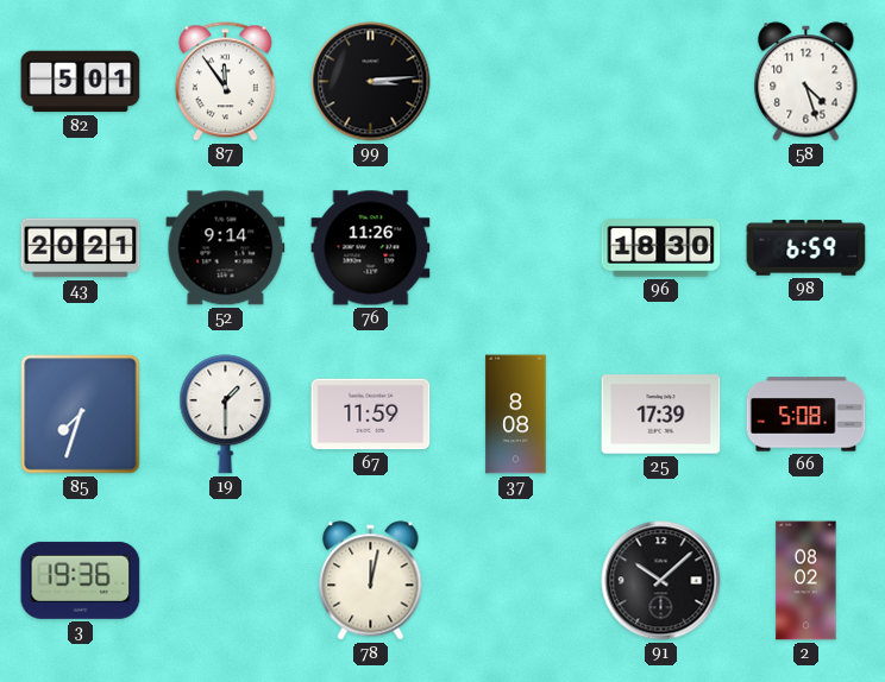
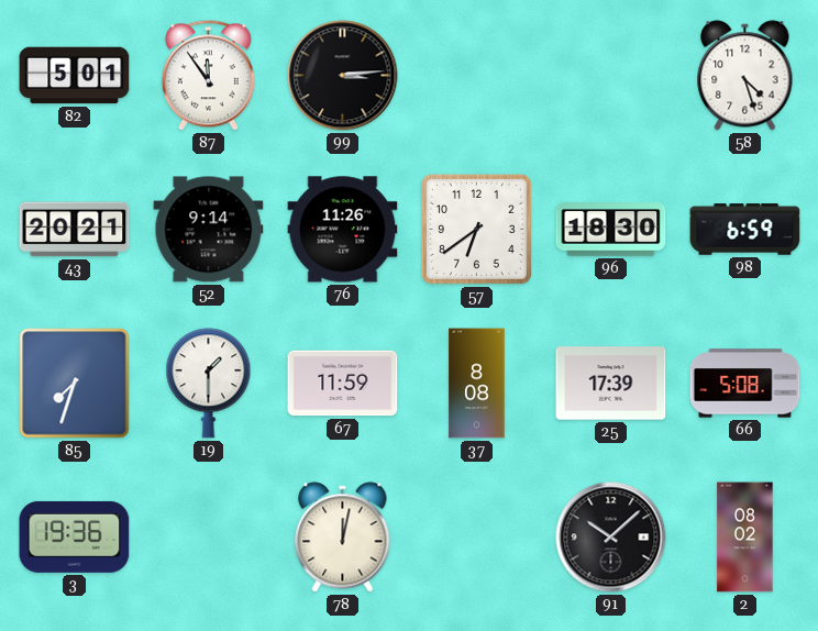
57: none -> 6:39 (476, 229)
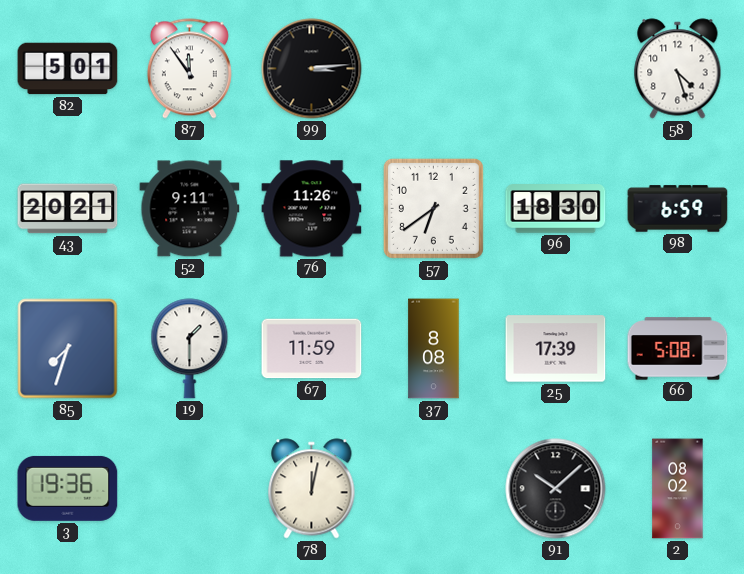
52: 9:14 -> 9:11 (190, 209)
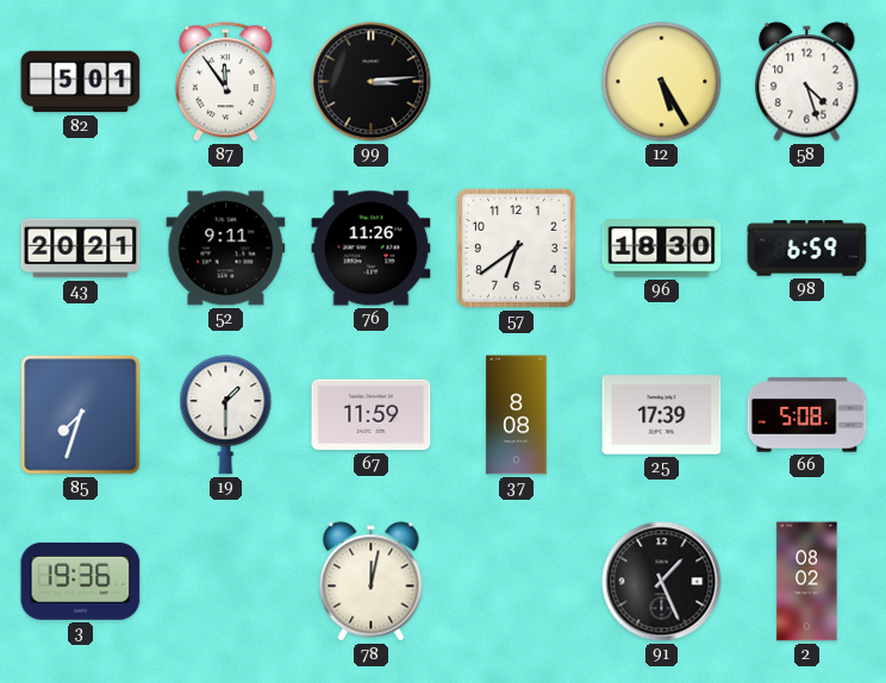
12: none -> 5:25 (662, 82)
91: 10:08 -> 1:26 (662, 582)
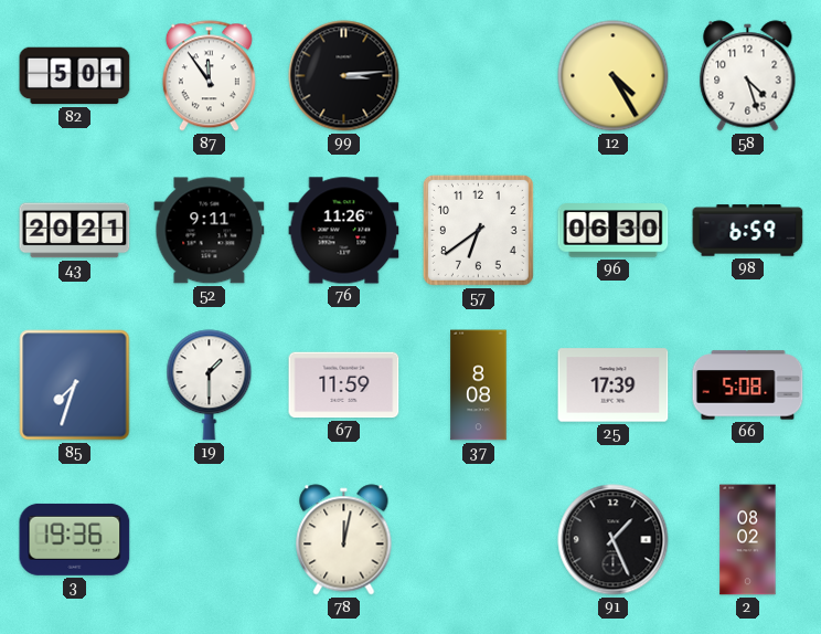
12: 5:25 -> 4:25 (614, 76)
96: 18:30 -> 06:30 (614, 231)
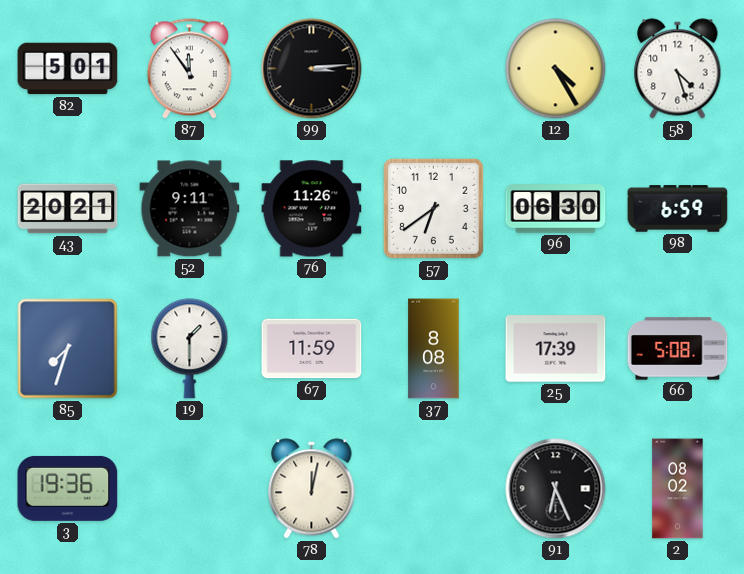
91: 1:26 -> 6:26 (556, 489)
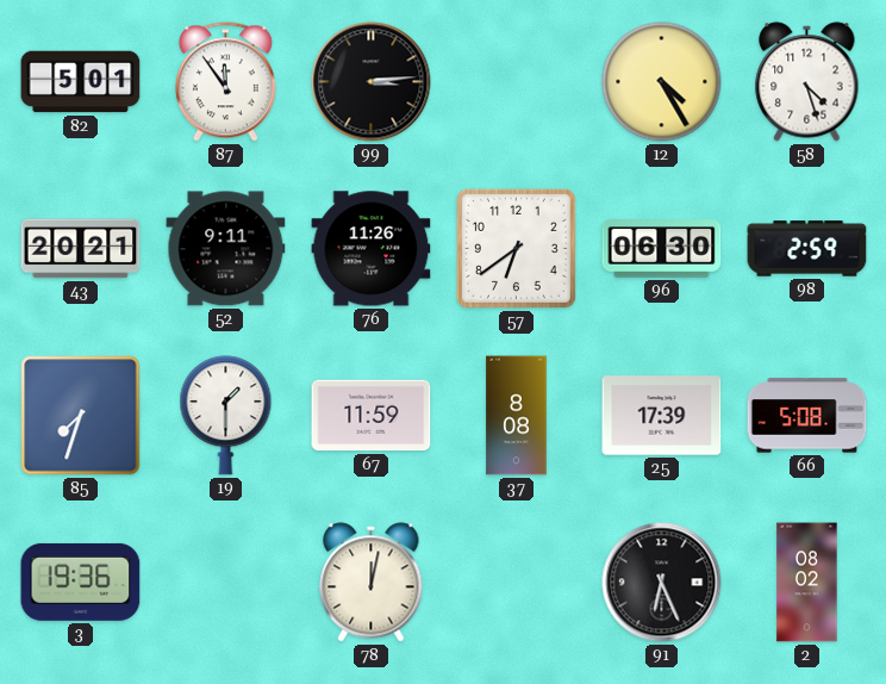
98: 6:59 -> 2:59 (807, 249)
